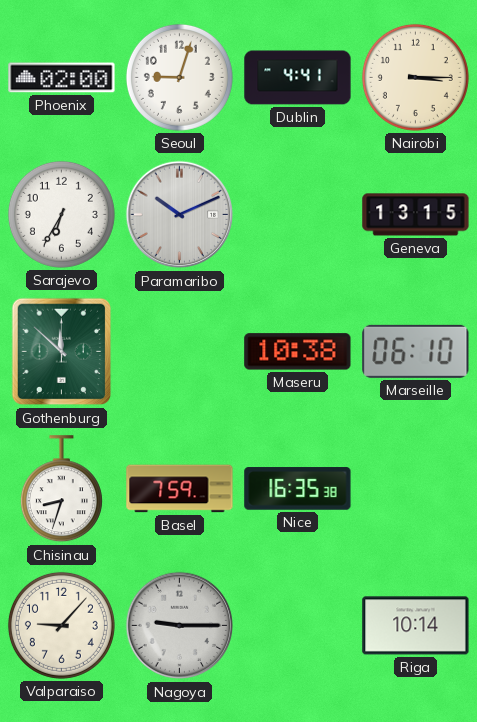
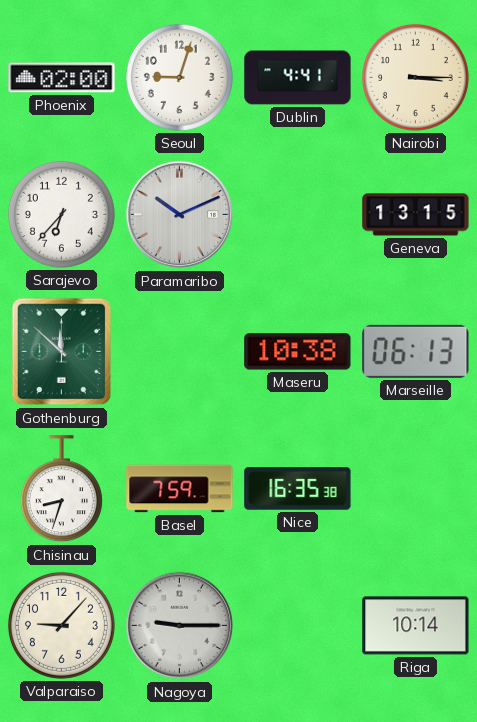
Sarajevo: 6:35 -> 6:37 (61, 214)
Marseille: 06:10 -> 06:13 (416, 351)
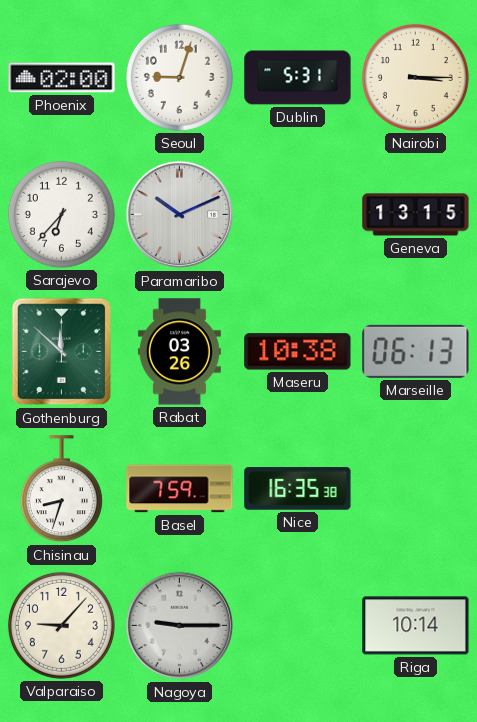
Dublin: 4:41 -> 5:31 (298, 78)
Rabat: none -> 03:26 (179, 352)
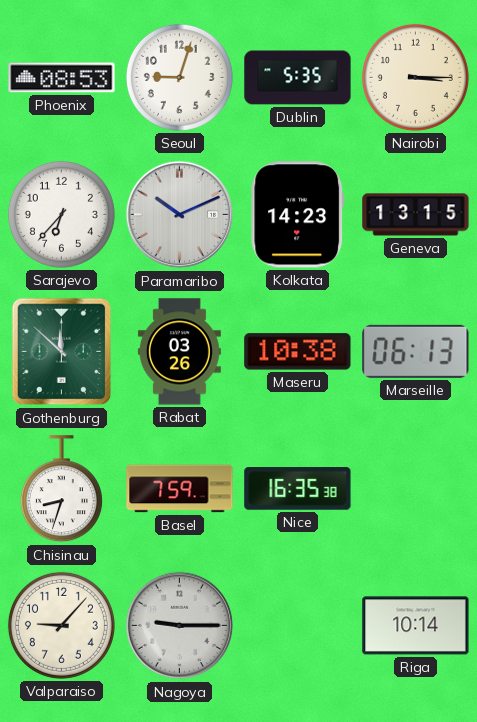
Phoenix: 02:00 -> 08:53 (62, 78)
Dublin: 5:31 -> 5:35 (298, 78)
Kolkata: none -> 14:23 (298, 215)
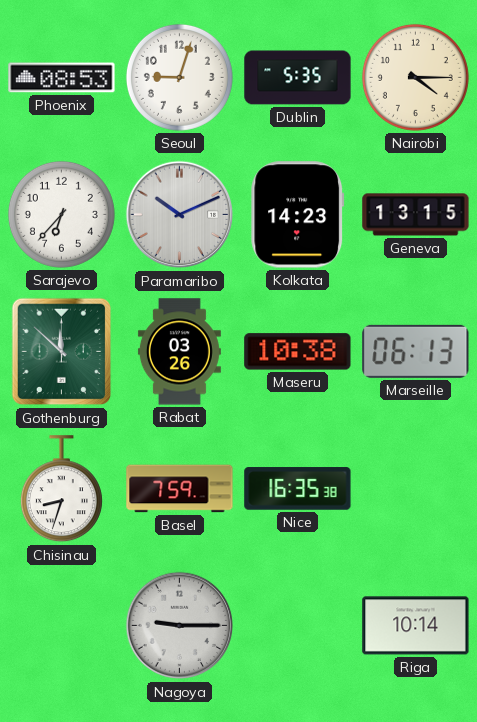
Nairobi: 3:15 -> 4:15 (415, 77)
Valparaiso: 9:07 -> none (61, 625)
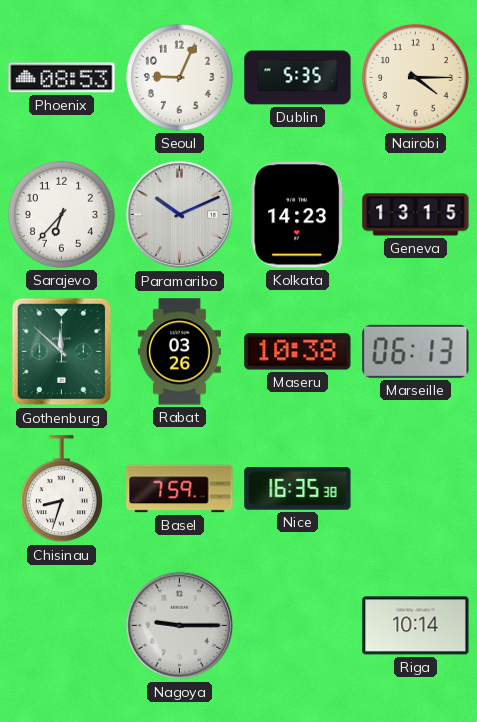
Seoul: 9:03 -> 9:04 (179, 77)
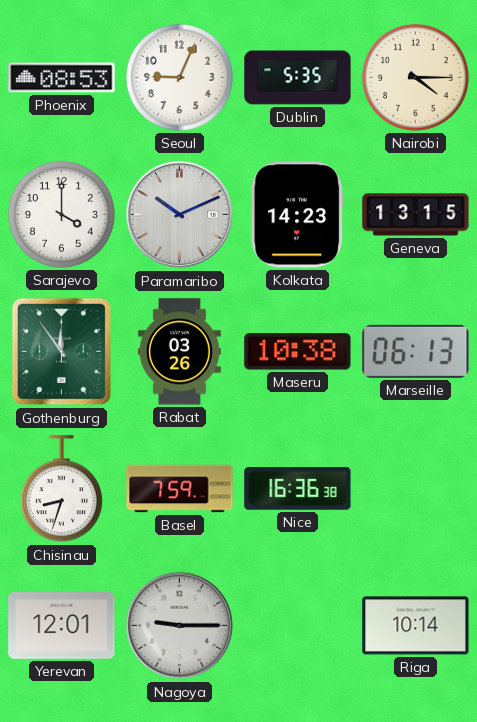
Sarajevo: 6:37 -> 4:00 (61, 214)
Gothenburg: 11:52 -> 11:54 (62, 352)
Nice: 16:35 -> 16:36 (298, 489)
Yerevan: none -> 12:01 (62, 626)
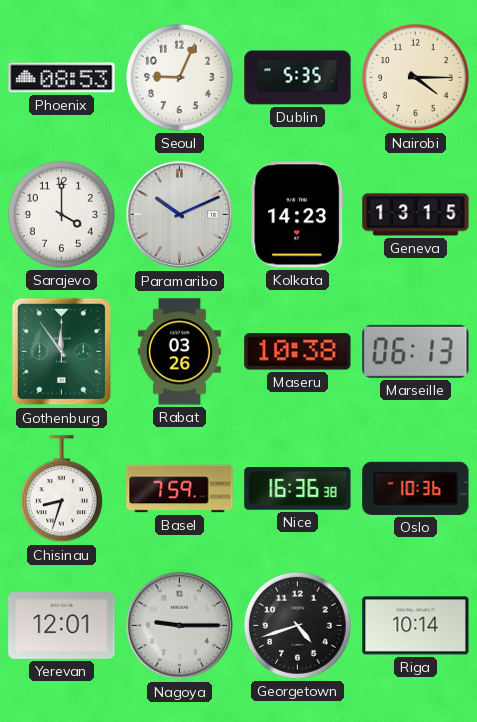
Oslo: none -> 10:36 (416, 488)
Georgetown: none -> 4:42 (297, 625)
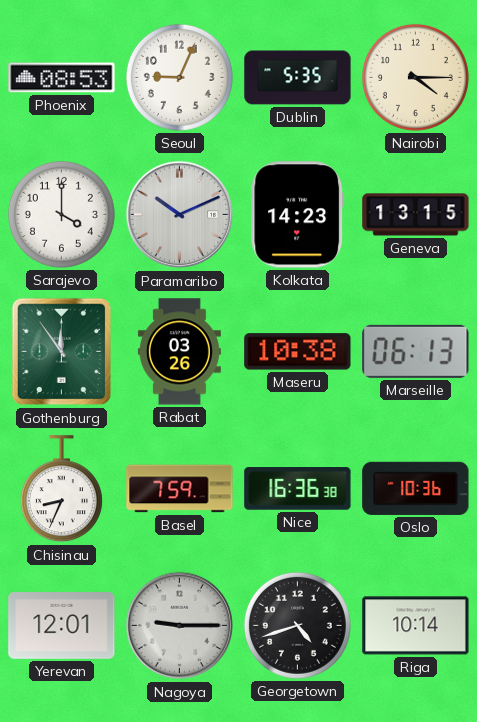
Chisinau: 8:33 -> 8:34 (61, 489)
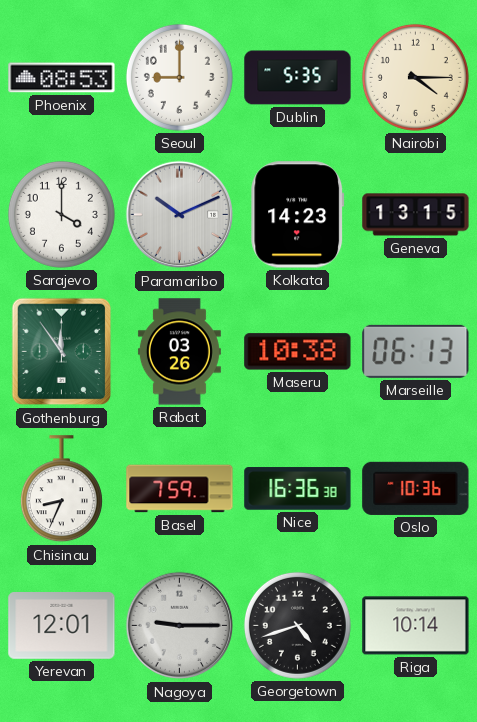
Seoul: 9:04 -> 9:00 (179, 77)
